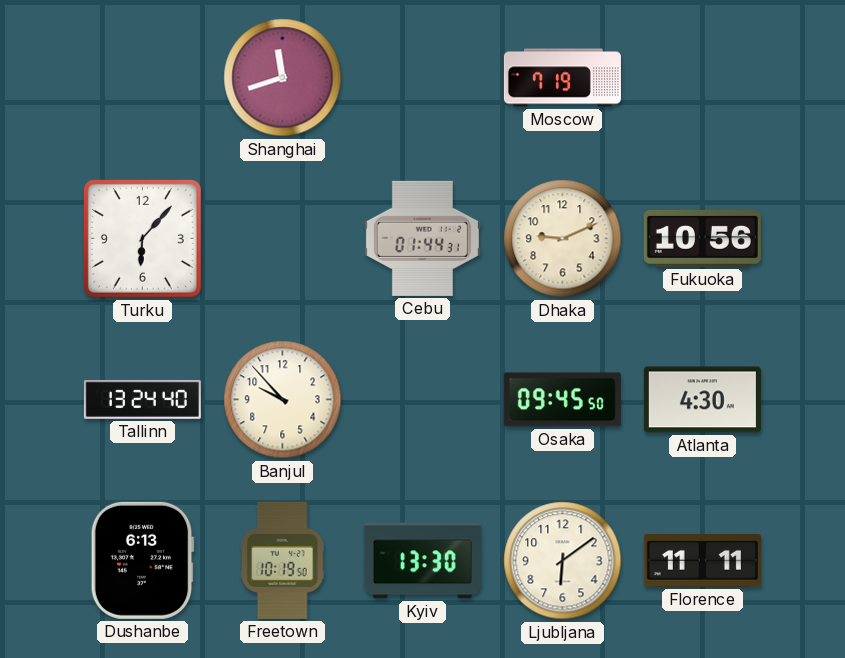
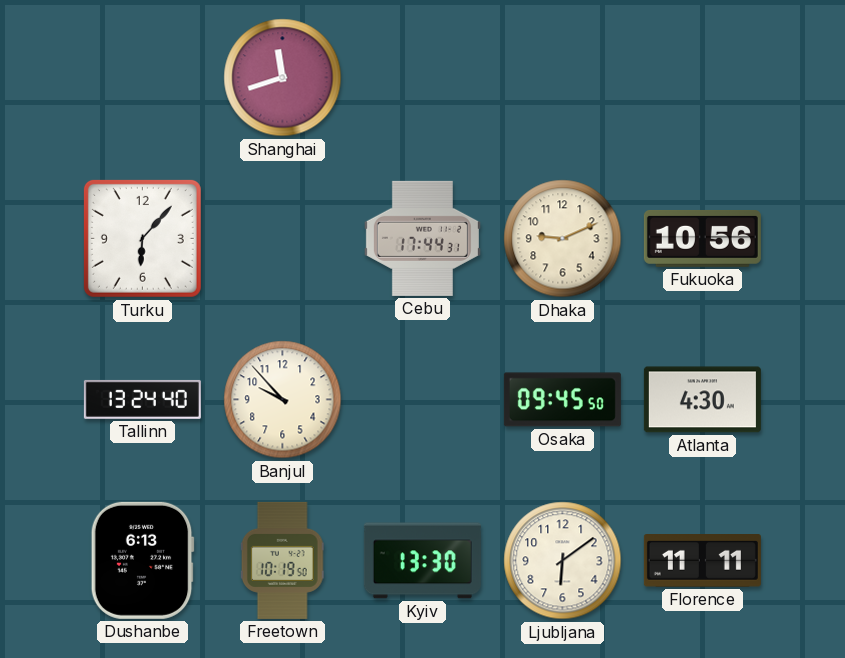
Moscow: 7:19 -> none (562, 78)
Cebu: 01:44 -> 17:44 (422, 238)
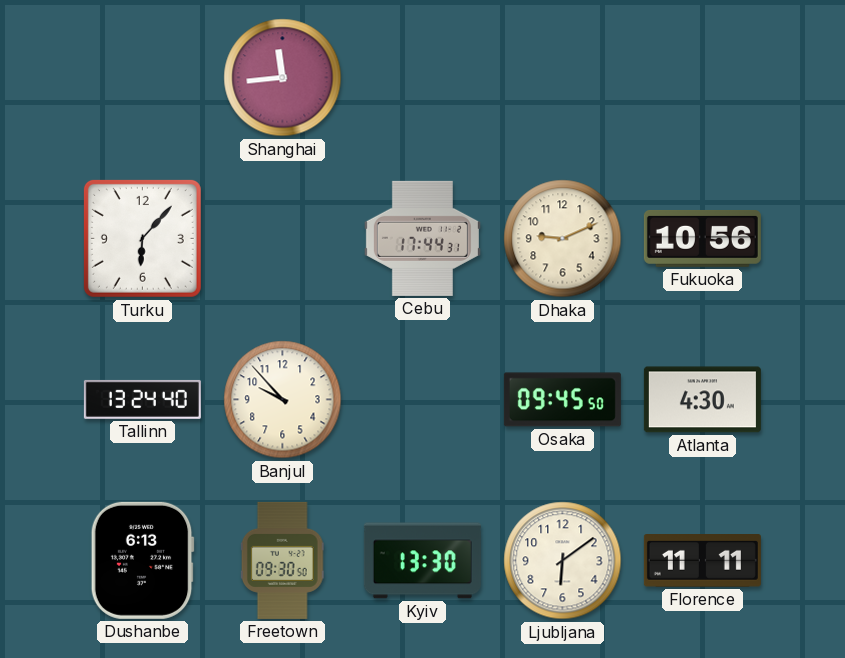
Shanghai: 11:42 -> 11:44 (283, 78)
Freetown: 10:19 -> 09:30 (282, 560)
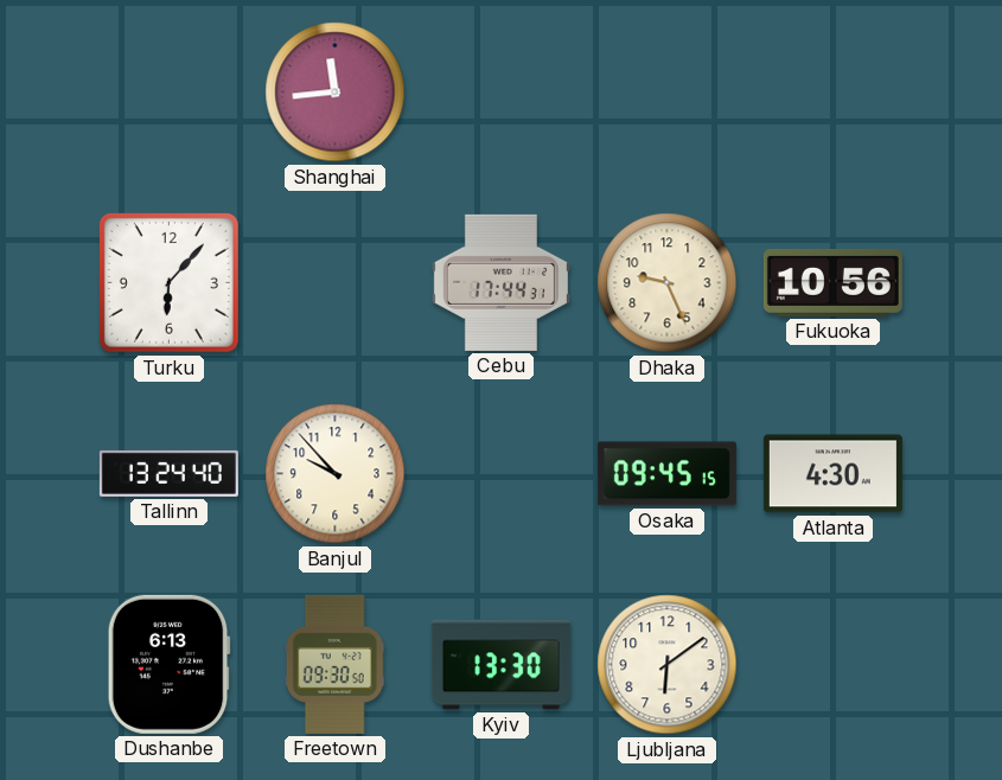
Dhaka: 9:11 -> 9:26 (668, 283)
Osaka: 09:45:50 -> 09:45:15 (666, 474)
Florence: 11:11 -> none (702, 561)
